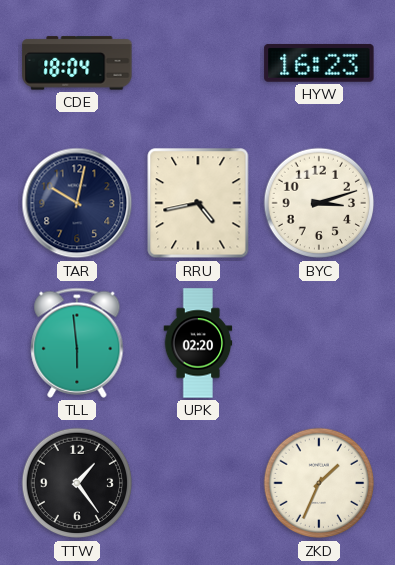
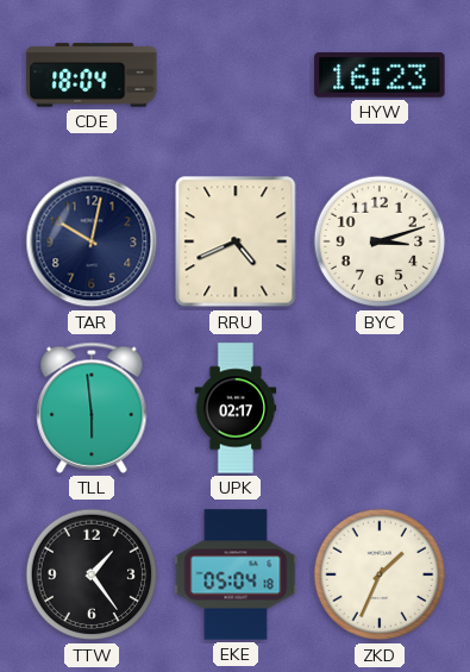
RRU: 4:43 -> 4:41 (236, 241)
UPK: 02:20 -> 02:17 (236, 408)
EKE: none -> 05:04 (236, 574)
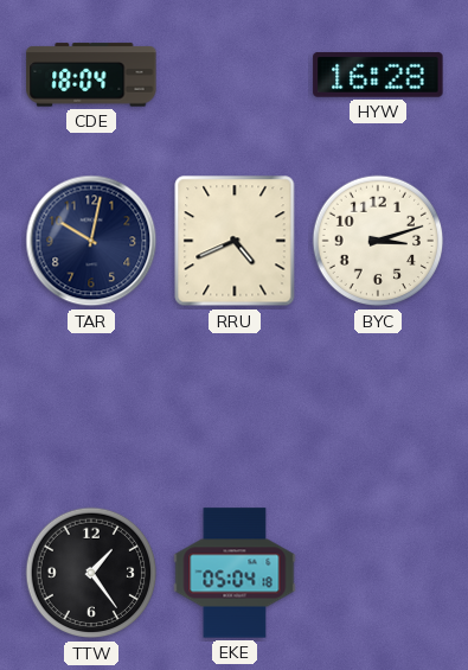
HYW: 16:23 -> 16:28 (378, 75)
TLL: 5:59 -> none (92, 408)
UPK: 02:17 -> none (236, 408)
ZKD: 1:34 -> none (380, 574)
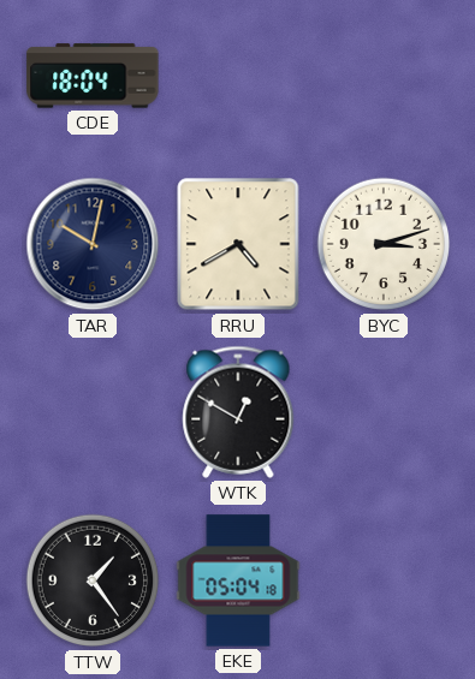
HYW: 16:28 -> none (378, 75)
RRU: 4:41 -> 4:40 (238, 244)
WTK: none -> 12:50 (238, 412)
